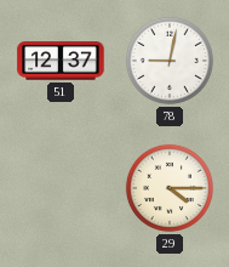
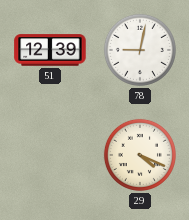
51: 12:37 -> 12:39 (50, 50)
29: 4:15 -> 4:19 (140, 155)
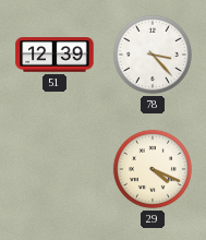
78: 9:02 -> 3:23 (153, 55)
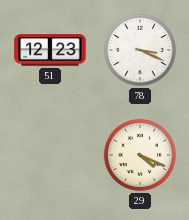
51: 12:39 -> 12:23 (50, 50)
78: 3:23 -> 3:19 (140, 50)
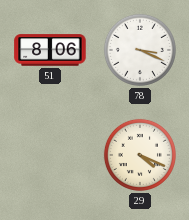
51: 12:23 -> 8:06 (50, 50)
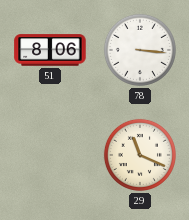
78: 3:19 -> 3:16 (140, 50)
29: 4:19 -> 11:19 (140, 155)
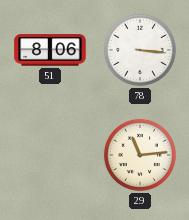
29: 11:19 -> 11:14 (140, 155)
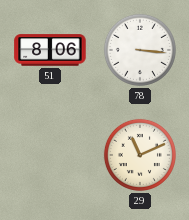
29: 11:14 -> 11:11 (140, 155)
